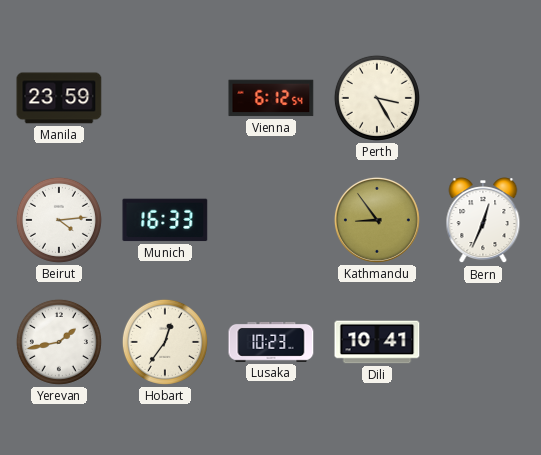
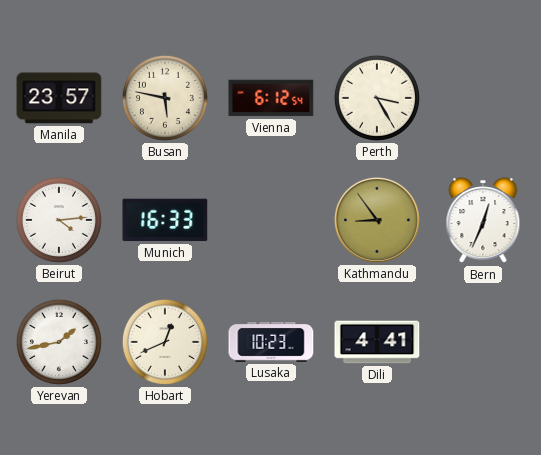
Manila: 23:59 -> 23:57 (59, 98)
Busan: none -> 5:47 (165, 98)
Hobart: 12:36 -> 12:41 (165, 342)
Dili: 10:41 -> 4:41 (377, 342)
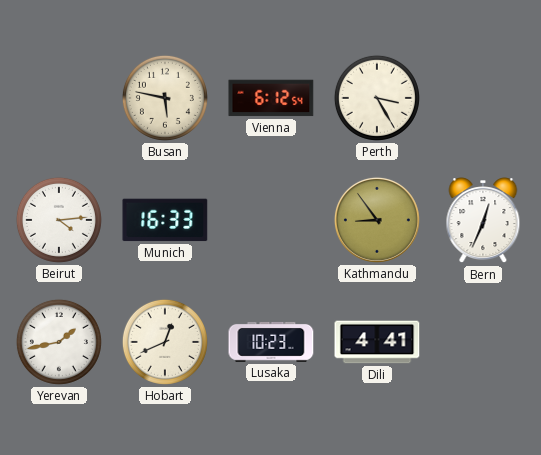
Manila: 23:57 -> none (59, 98)
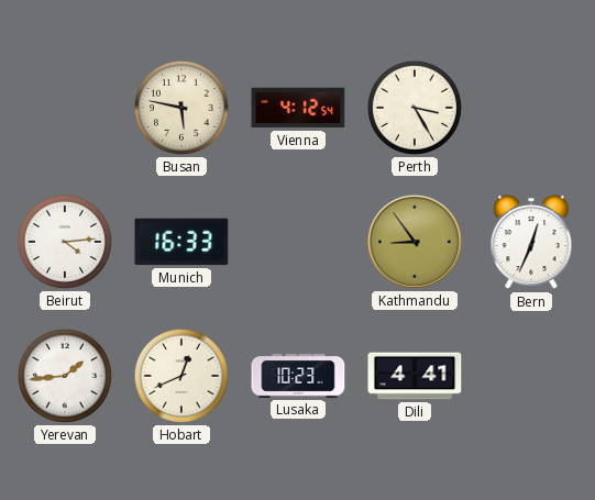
Vienna: 6:12 -> 4:12 (298, 108)
Yerevan: 1:43 -> 1:44 (65, 376)
